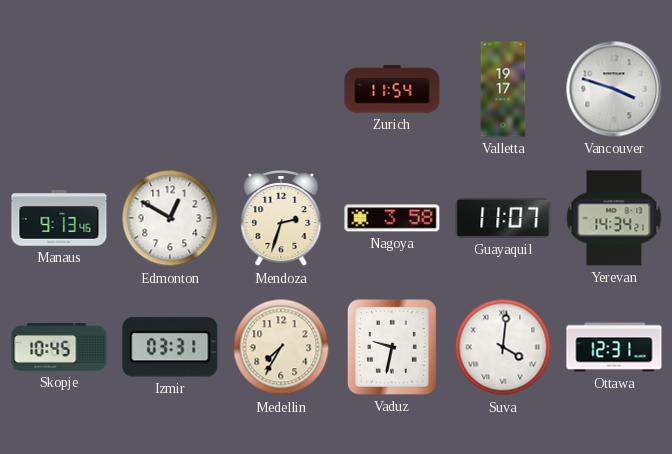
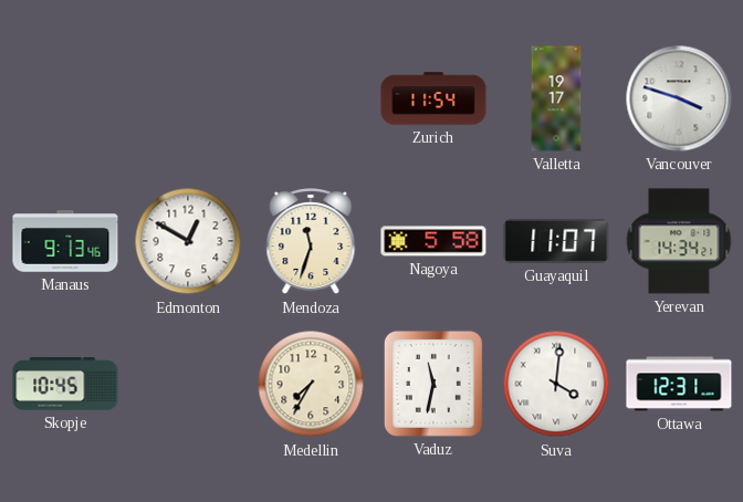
Mendoza: 2:33 -> 11:33 (311, 242)
Nagoya: 3:58 -> 5:58 (433, 241)
Izmir: 03:31 -> none (170, 347)
Vaduz: 9:32 -> 11:32 (433, 384)
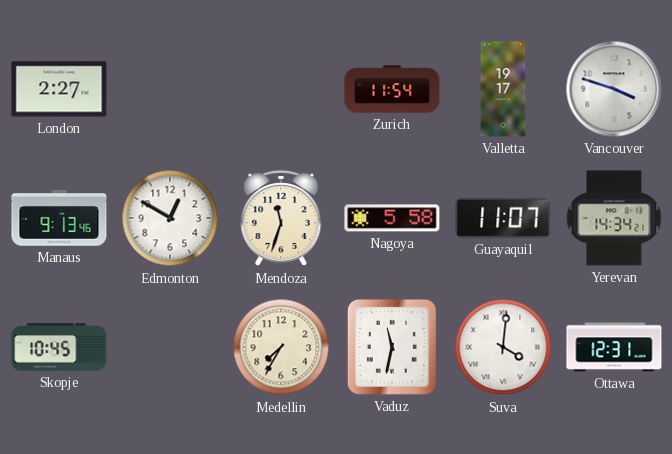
London: none -> 2:27 (59, 89)
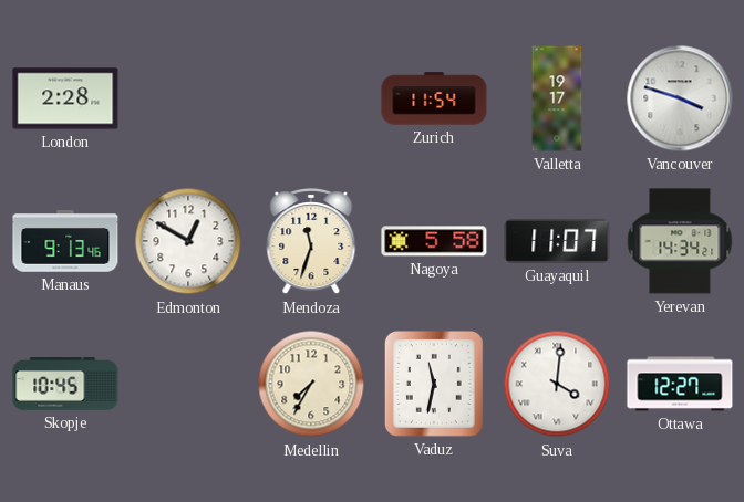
London: 2:27 -> 2:28 (65, 98)
Ottawa: 12:31 -> 12:27 (680, 384)
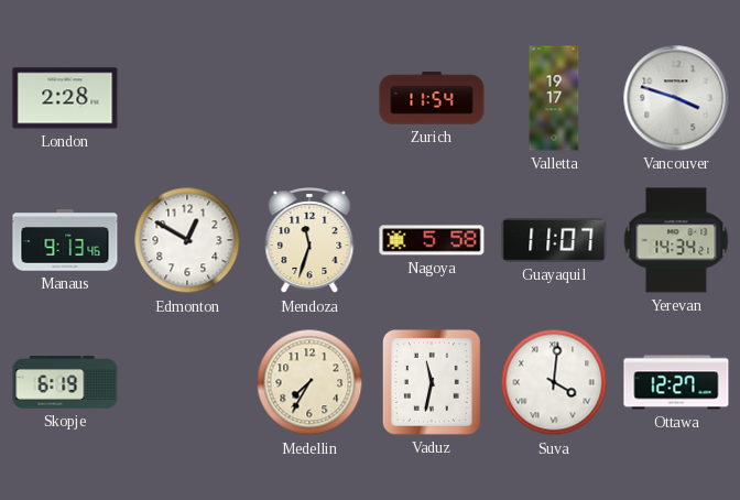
Skopje: 10:45 -> 6:19 (65, 382)
